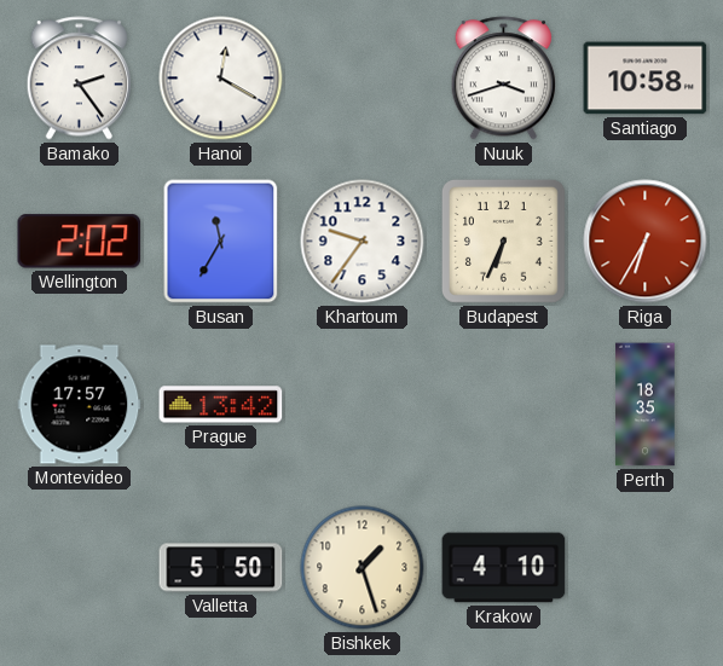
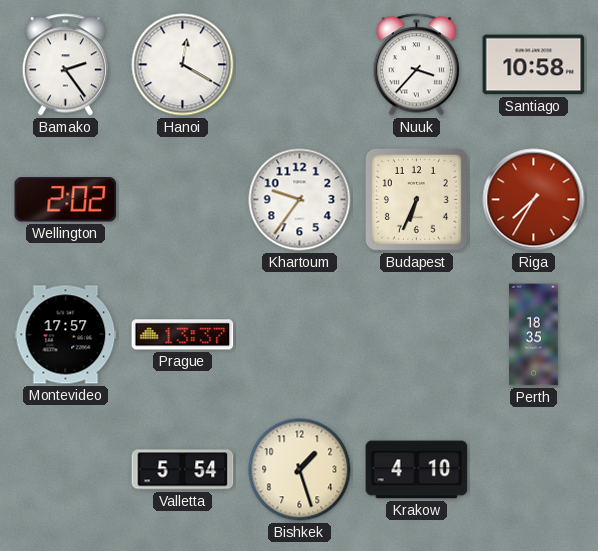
Nuuk: 3:42 -> 3:37 (416, 65)
Busan: 11:35 -> none (221, 242)
Riga: 6:35 -> 7:35 (534, 200)
Prague: 13:42 -> 13:37 (183, 335)
Valletta: 5:50 -> 5:54 (183, 470)
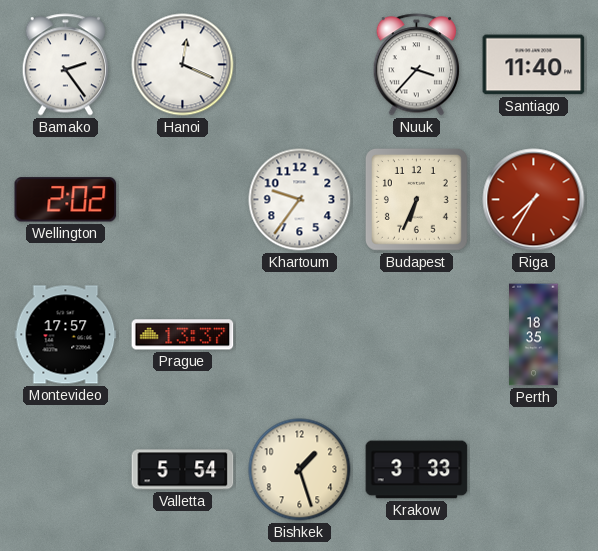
Hanoi: 12:20 -> 12:19 (183, 65)
Santiago: 10:58 -> 11:40 (534, 65)
Krakow: 4:10 -> 3:33 (417, 470)
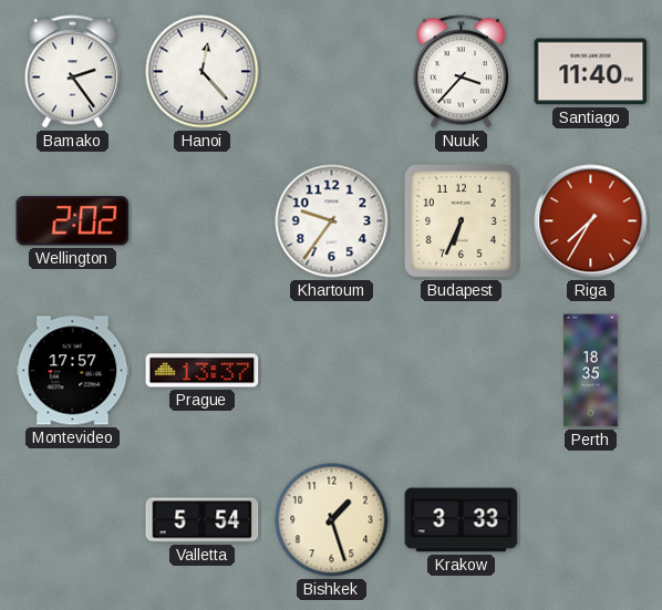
Hanoi: 12:19 -> 12:23 (203, 72)
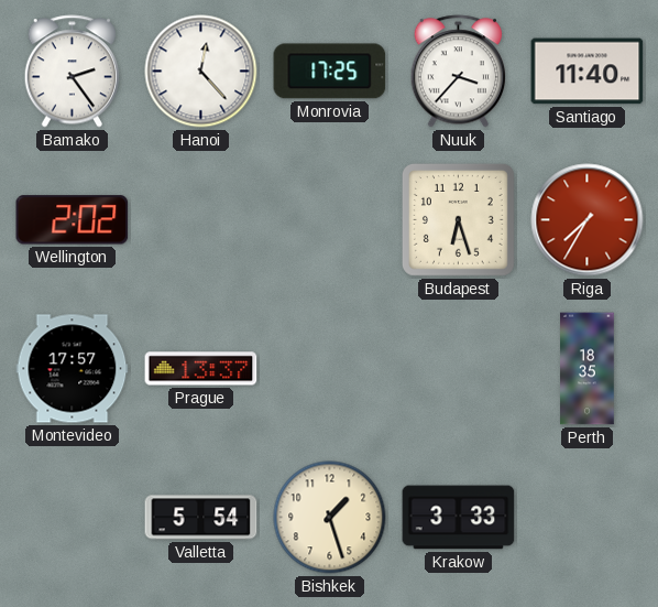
Monrovia: none -> 17:25 (330, 72)
Khartoum: 9:36 -> none (332, 221)
Budapest: 6:34 -> 6:27 (458, 219)
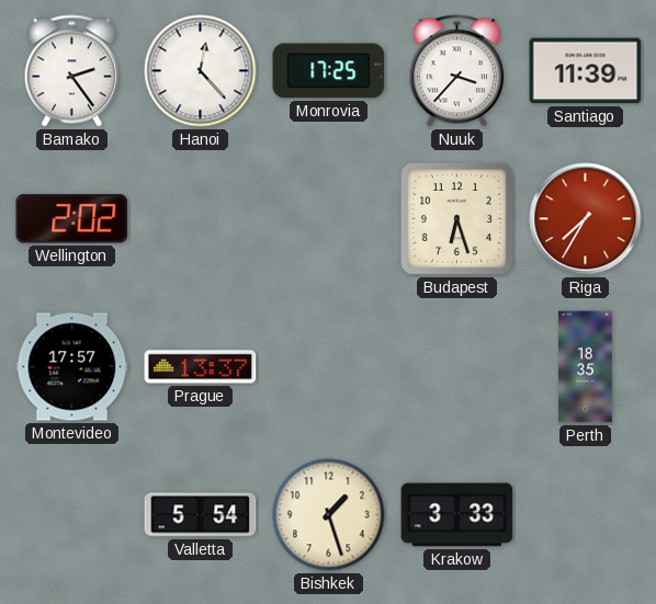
Santiago: 11:40 -> 11:39 (586, 71)
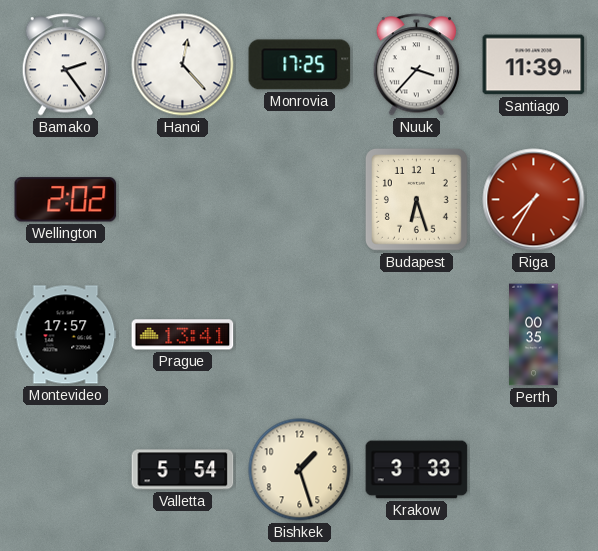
Prague: 13:37 -> 13:41 (183, 335)
Perth: 18:35 -> 00:35 (534, 335)
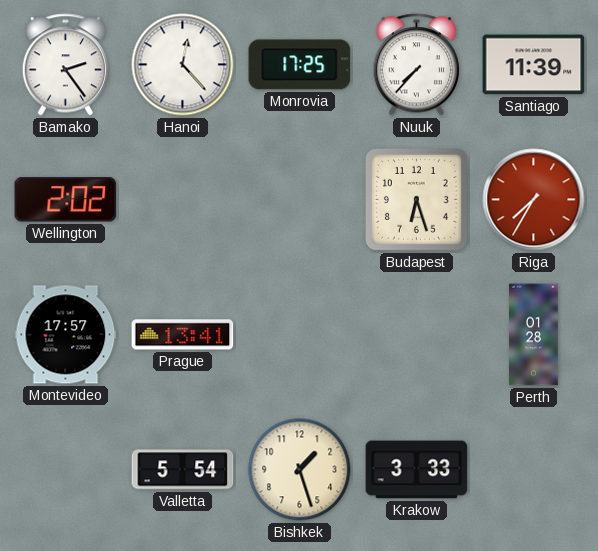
Nuuk: 3:37 -> 7:37 (416, 65)
Perth: 00:35 -> 01:28 (534, 335)
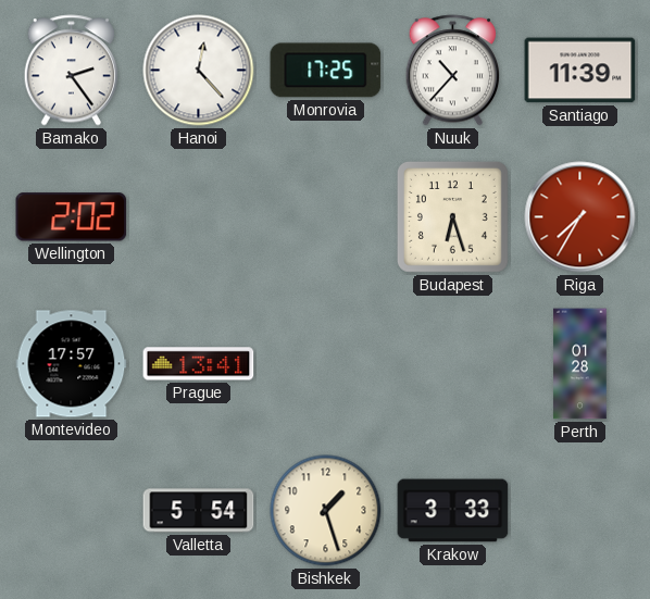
Nuuk: 7:37 -> 10:37 (452, 71)
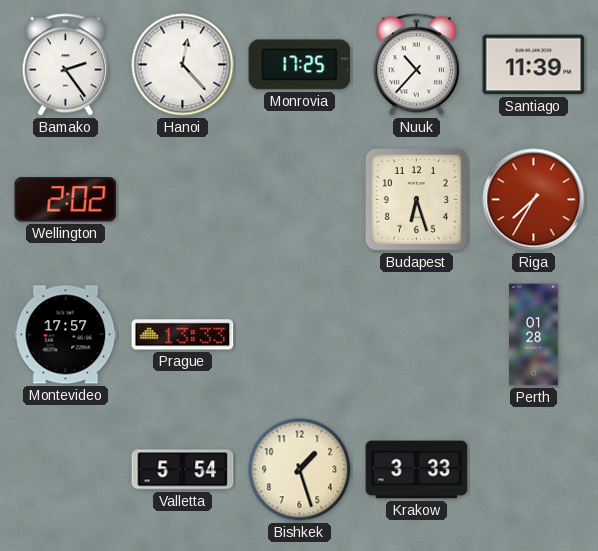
Prague: 13:41 -> 13:33 (183, 335)
